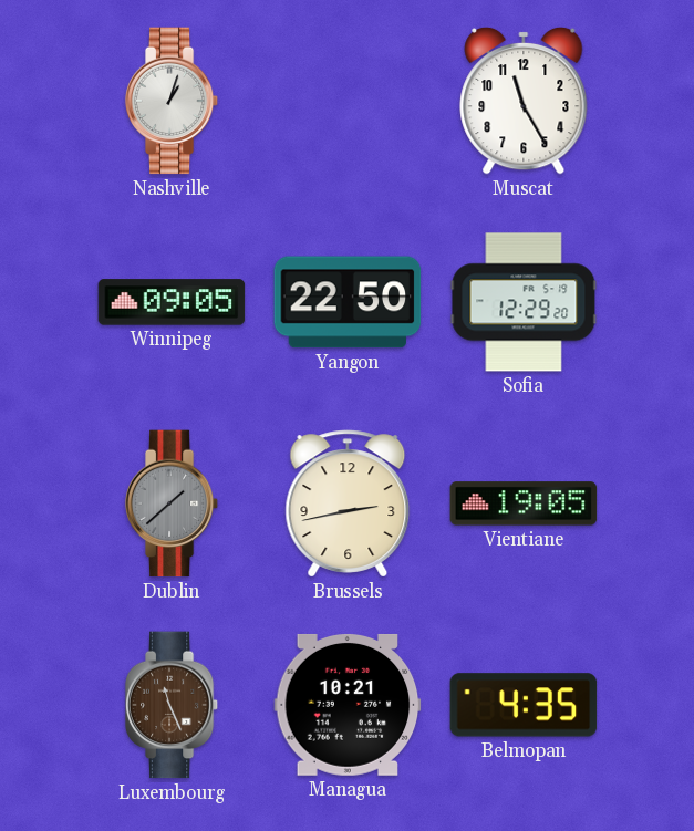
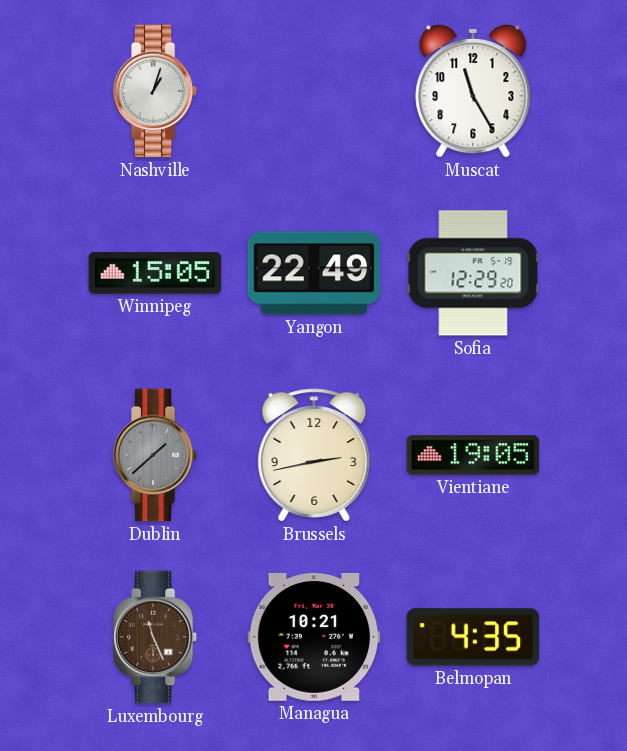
Winnipeg: 09:05 -> 15:05 (155, 273)
Yangon: 22:50 -> 22:49 (314, 273)
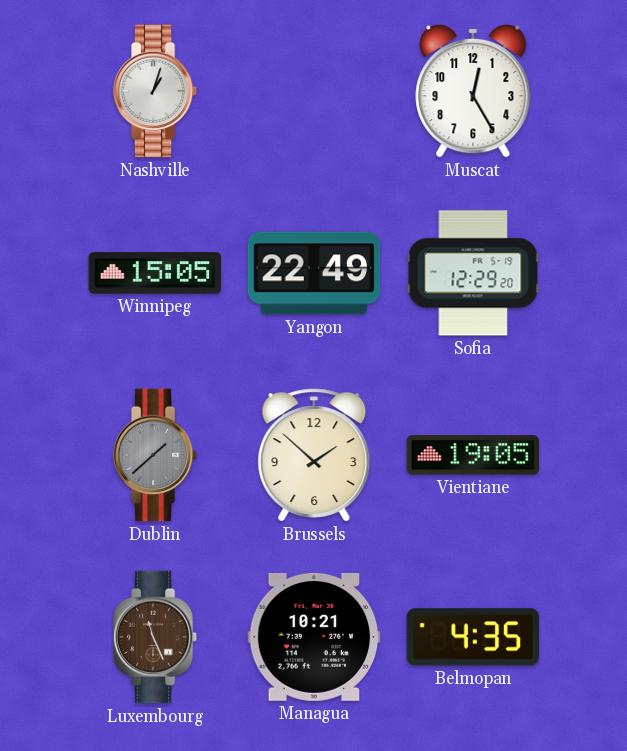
Muscat: 11:25 -> 12:25 (473, 91)
Brussels: 2:43 -> 1:52 (314, 455)
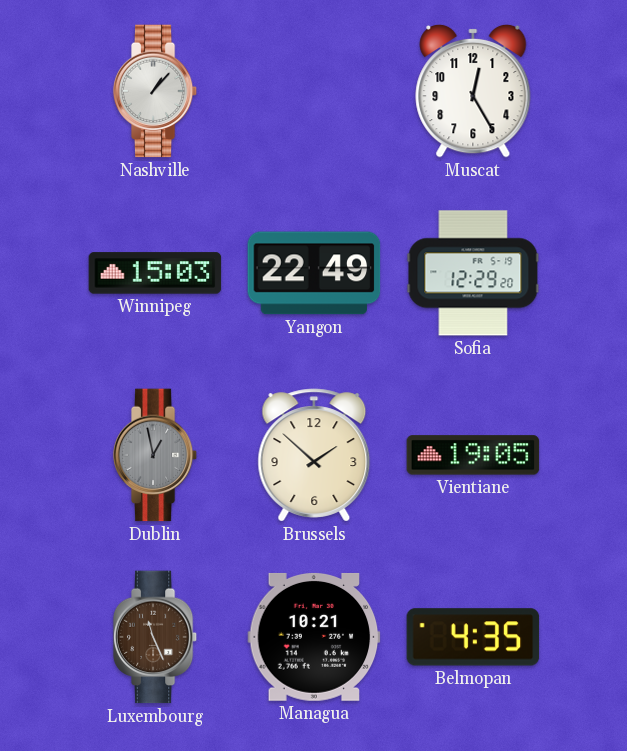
Nashville: 1:03 -> 1:07 (155, 91)
Winnipeg: 15:05 -> 15:03 (155, 273)
Dublin: 1:38 -> 12:58 (155, 455)
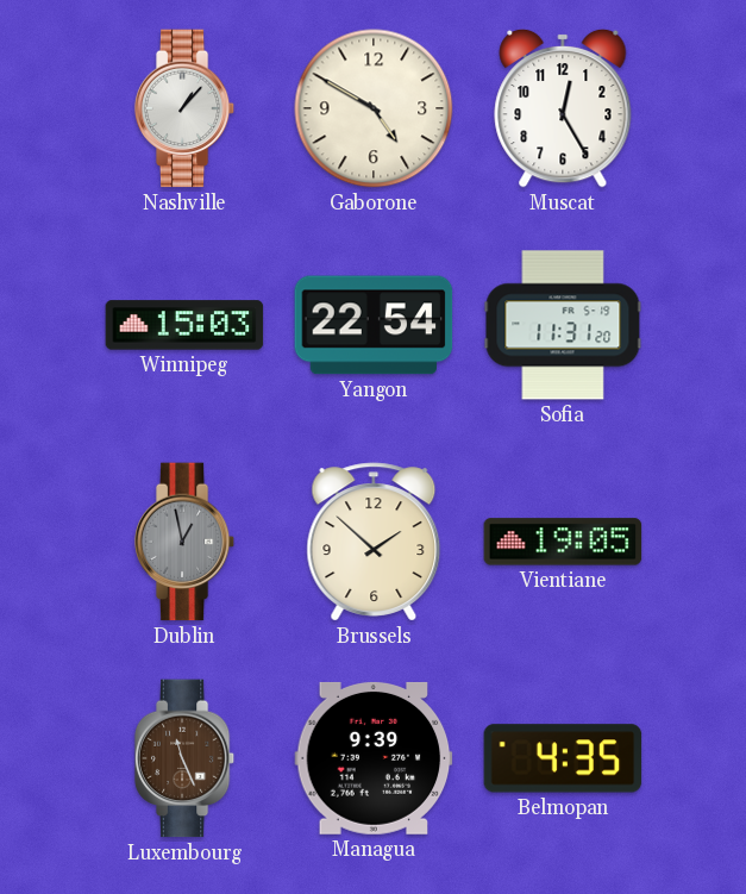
Gaborone: none -> 4:50 (374, 108)
Yangon: 22:49 -> 22:54 (374, 325)
Sofia: 12:29 -> 11:31 (563, 325)
Managua: 10:21 -> 9:39 (374, 758)
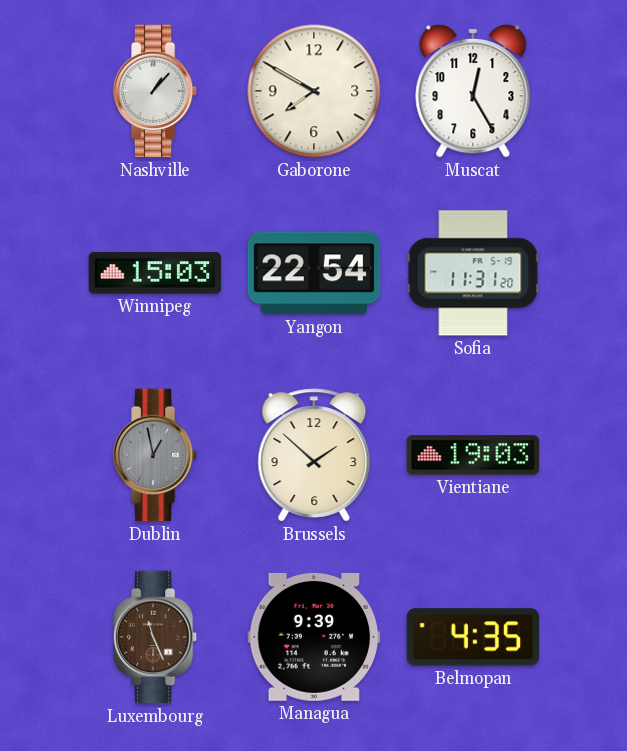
Gaborone: 4:50 -> 7:50 (314, 91)
Vientiane: 19:05 -> 19:03 (473, 455)
